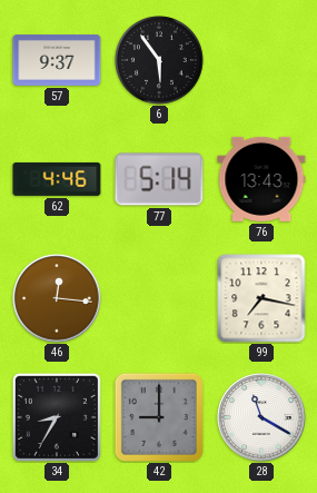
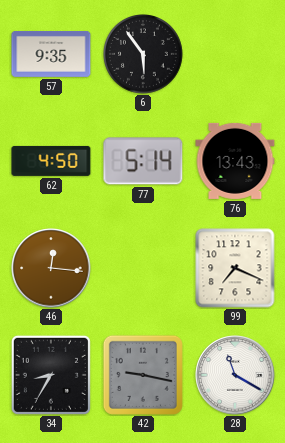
57: 9:37 -> 9:35 (51, 55)
62: 4:46 -> 4:50 (51, 161)
99: 7:17 -> 7:19 (235, 268)
42: 9:00 -> 9:17 (143, 375)
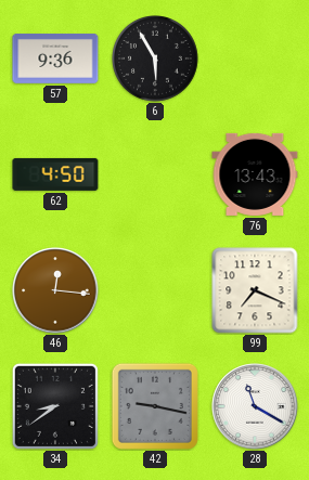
57: 9:35 -> 9:36 (55, 60)
6: 5:54 -> 5:55 (156, 60)
77: 5:14 -> none (143, 161)
34: 8:35 -> 8:39 (55, 406)
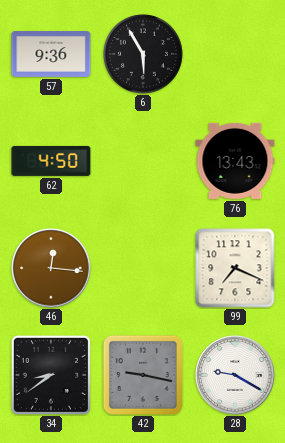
28: 11:20 -> 9:20 (235, 375)
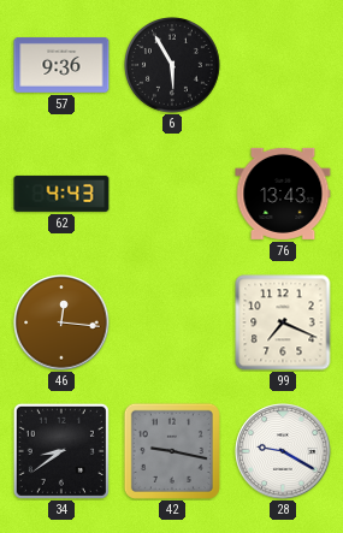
62: 4:50 -> 4:43 (61, 194)
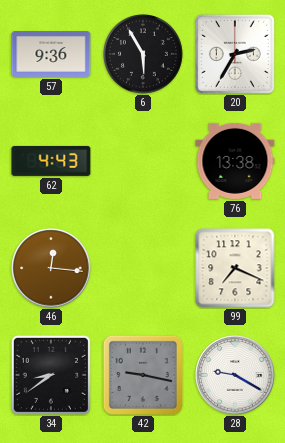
20: none -> 2:35 (235, 54)
76: 13:43 -> 13:38 (235, 161)
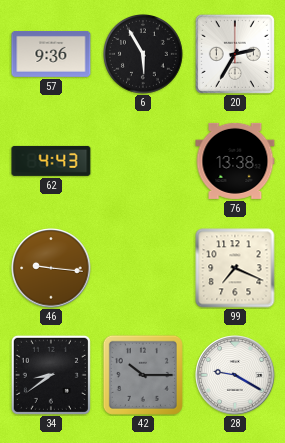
46: 12:16 -> 9:16 (51, 268)
42: 9:17 -> 10:15 (143, 375)
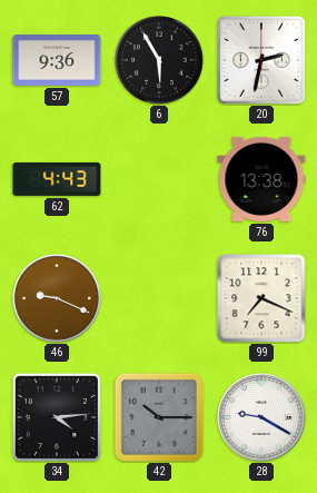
20: 2:35 -> 2:32 (261, 60)
46: 9:16 -> 9:19 (57, 298)
34: 8:39 -> 4:14 (57, 417)
